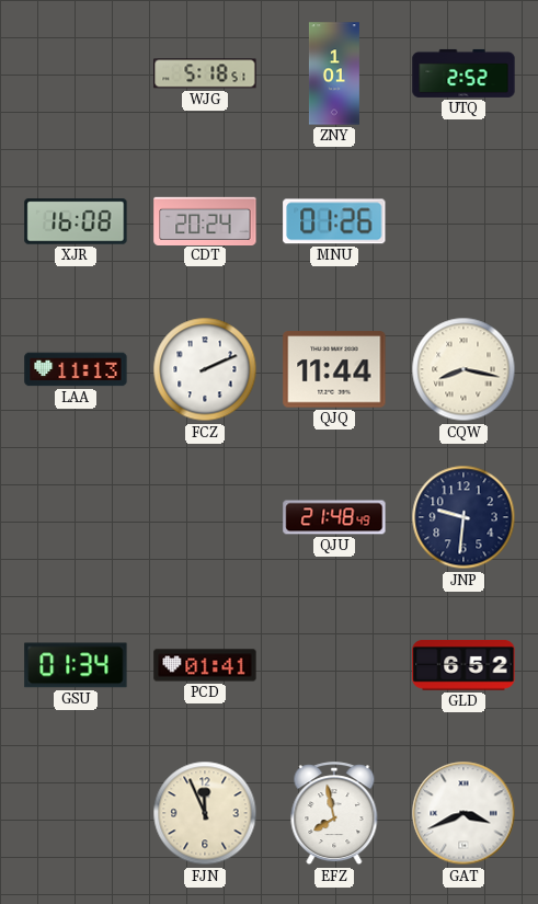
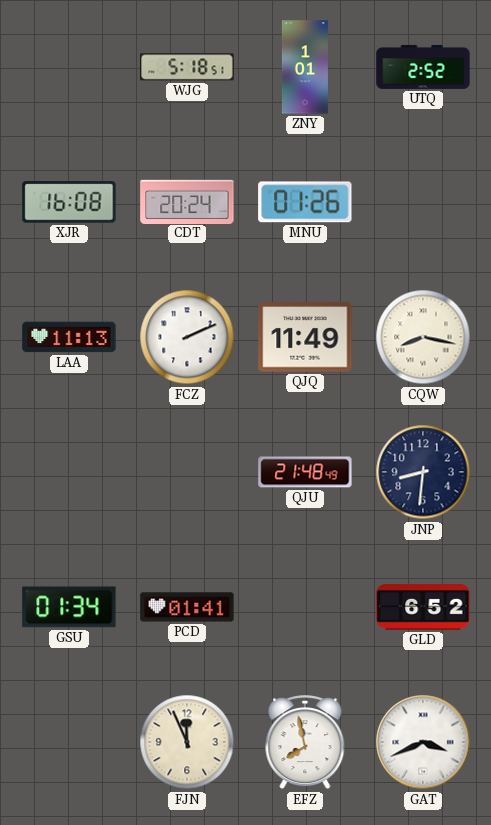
QJQ: 11:44 -> 11:49 (305, 337)
JNP: 9:31 -> 8:31 (423, 472)
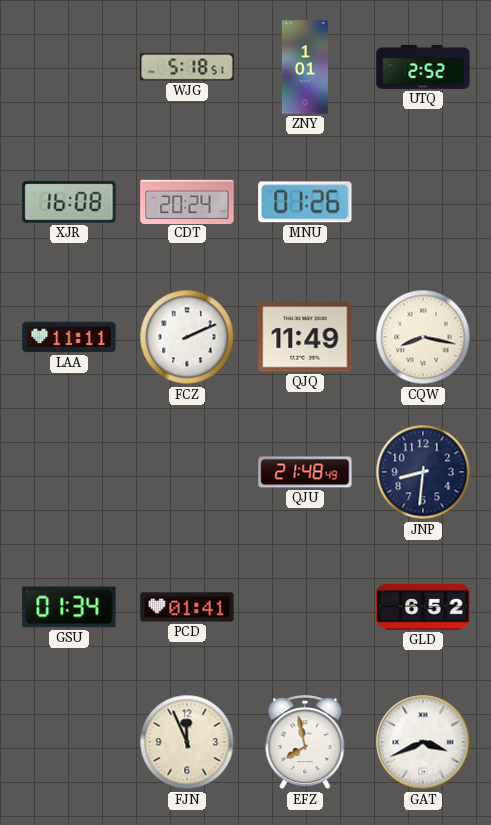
LAA: 11:13 -> 11:11 (69, 337)
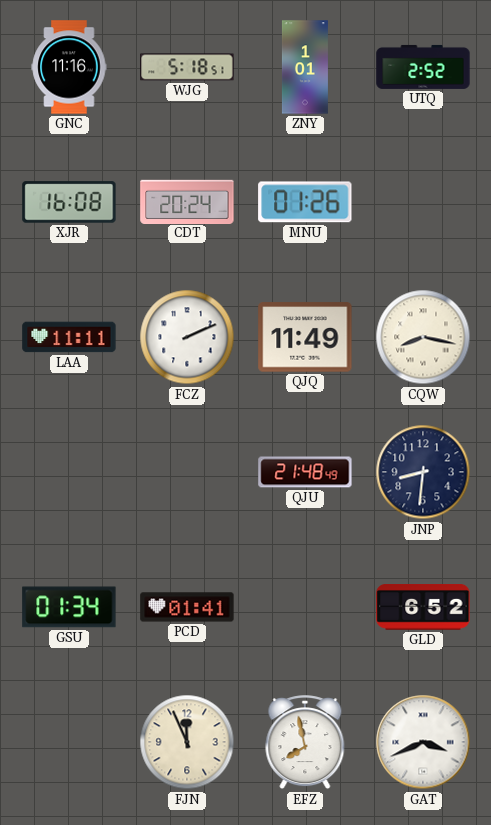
GNC: none -> 11:16 (69, 67)
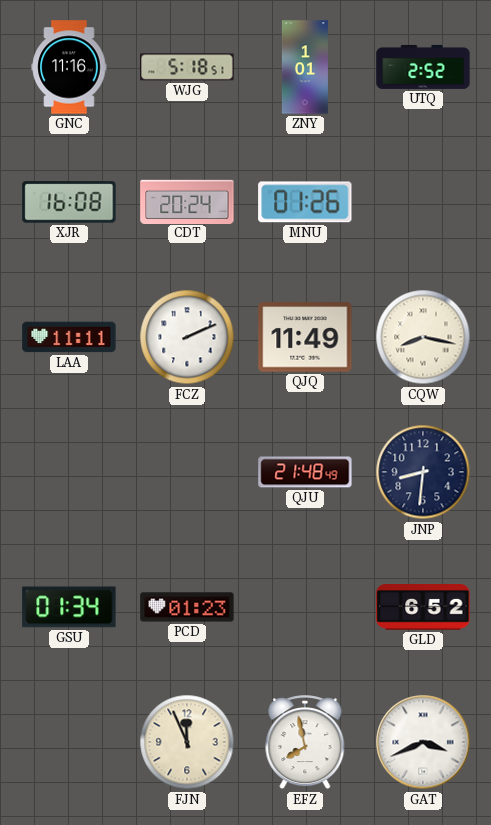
PCD: 01:41 -> 01:23 (187, 607)
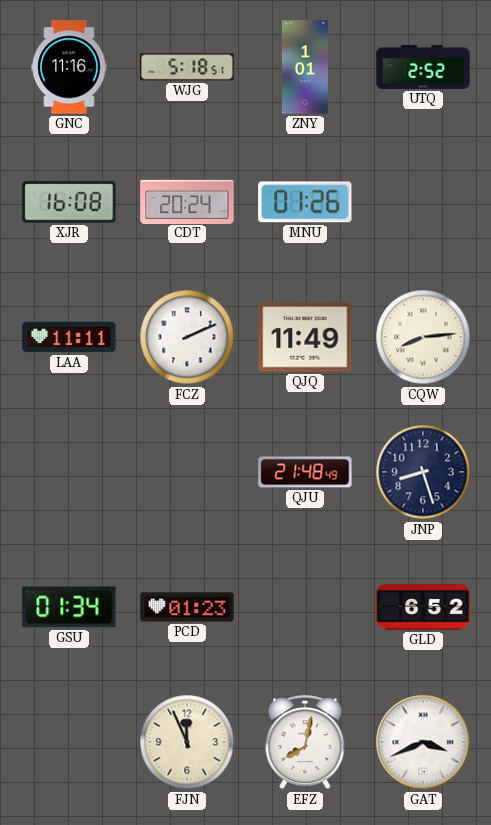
CQW: 8:17 -> 8:14 (423, 337)
JNP: 8:31 -> 8:27 (423, 472)
EFZ: 7:58 -> 8:02 (305, 743)
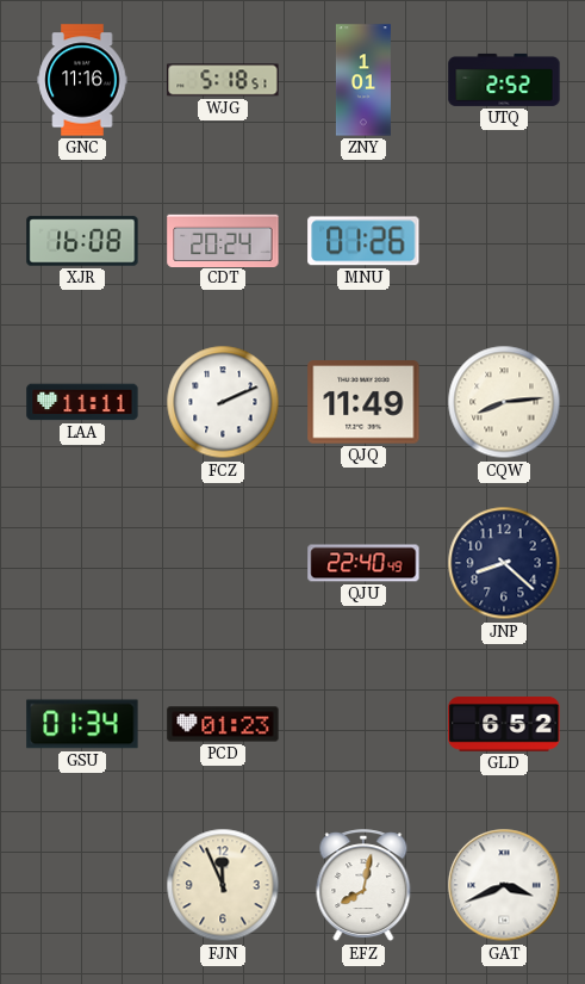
QJU: 21:48 -> 22:40 (363, 563)
JNP: 8:27 -> 8:22 (504, 563)
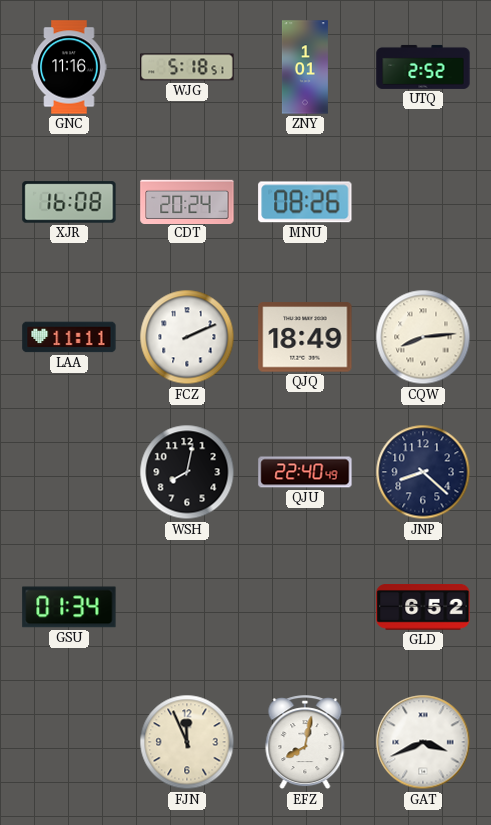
MNU: 01:26 -> 08:26 (305, 202)
QJQ: 11:49 -> 18:49 (305, 337)
WSH: none -> 8:02 (187, 472)
PCD: 01:23 -> none (223, 724)
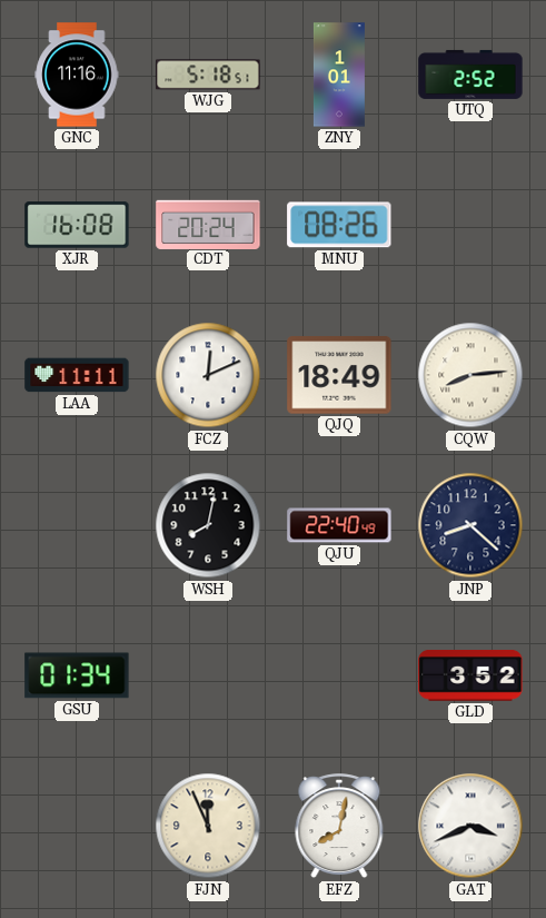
FCZ: 2:11 -> 12:11 (208, 375)
GLD: 6:52 -> 3:52 (470, 677)
